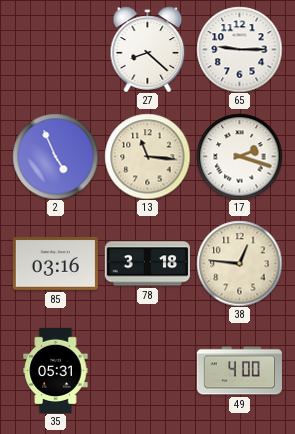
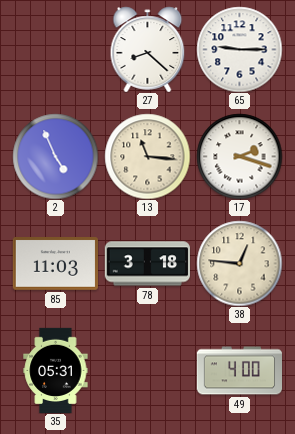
85: 03:16 -> 11:03 (55, 264)
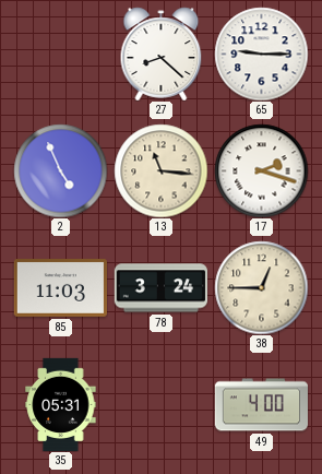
78: 3:18 -> 3:24 (160, 288)
38: 12:46 -> 12:45 (261, 287)
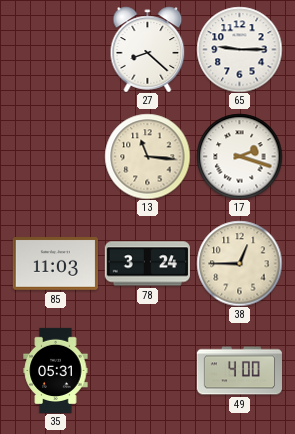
2: 4:56 -> none (60, 170)
